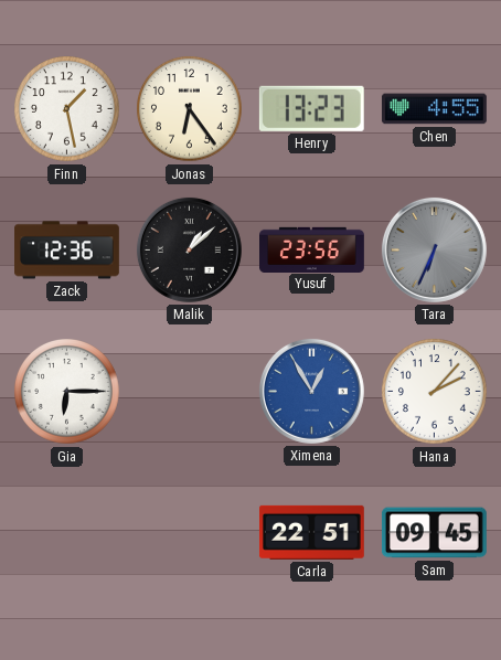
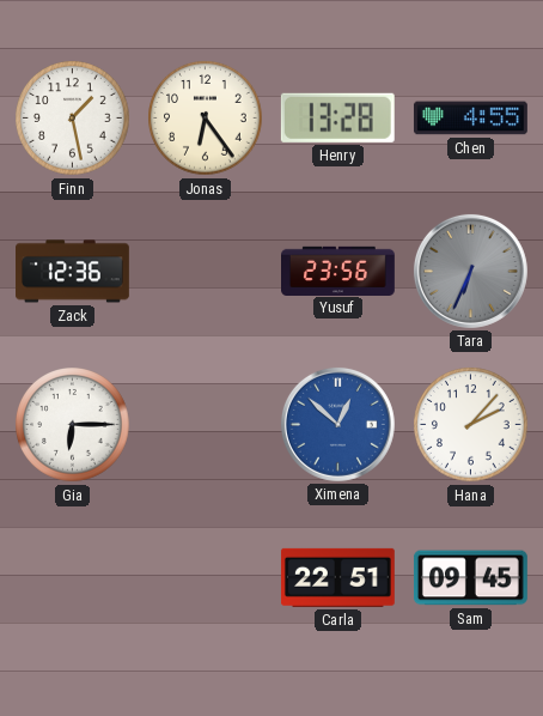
Henry: 13:23 -> 13:28 (337, 117)
Malik: 1:08 -> none (189, 249)
Ximena: 12:55 -> 12:52 (337, 424)
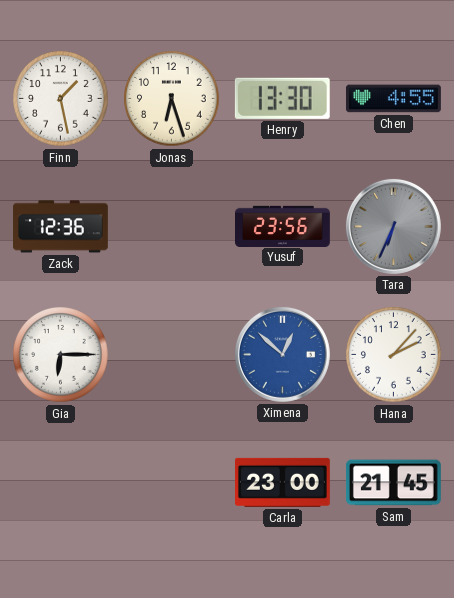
Jonas: 6:24 -> 6:27 (172, 99)
Henry: 13:28 -> 13:30 (282, 98)
Carla: 22:51 -> 23:00 (282, 482)
Sam: 09:45 -> 21:45 (393, 483)
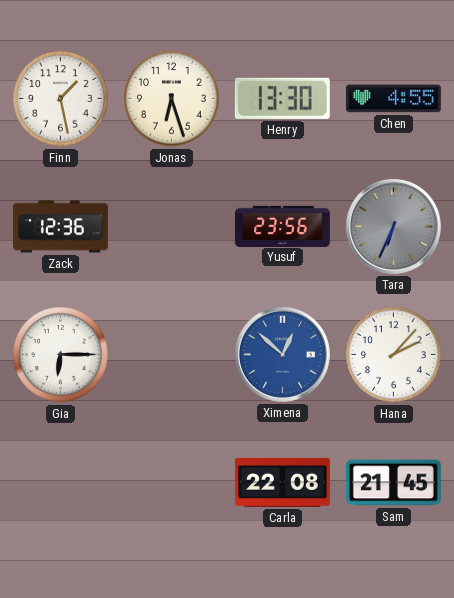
Carla: 23:00 -> 22:08 (282, 482)
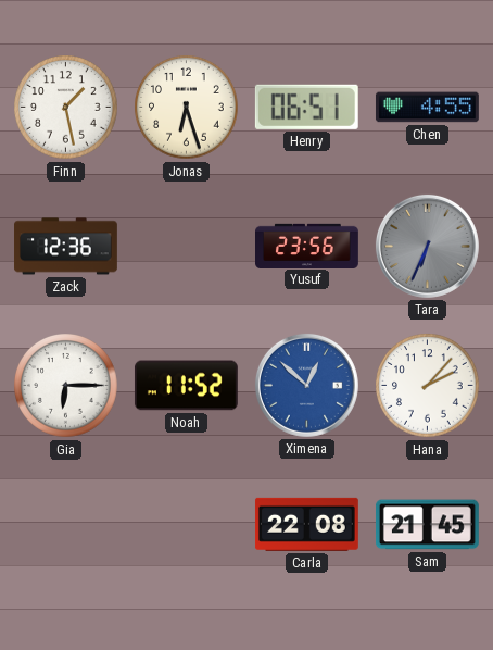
Henry: 13:30 -> 06:51 (306, 107)
Noah: none -> 11:52 (186, 386)
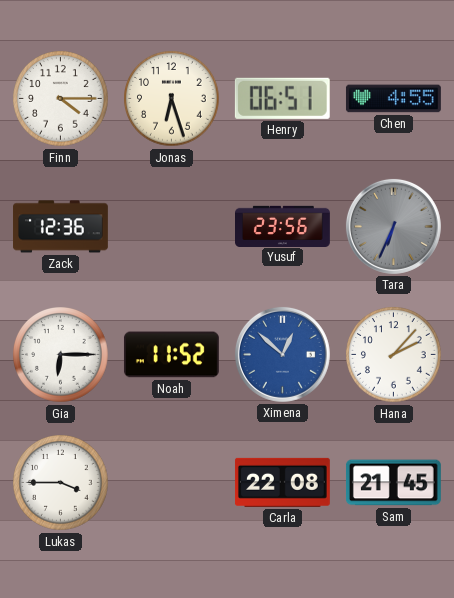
Finn: 1:28 -> 4:15 (61, 99)
Lukas: none -> 3:45 (61, 483)
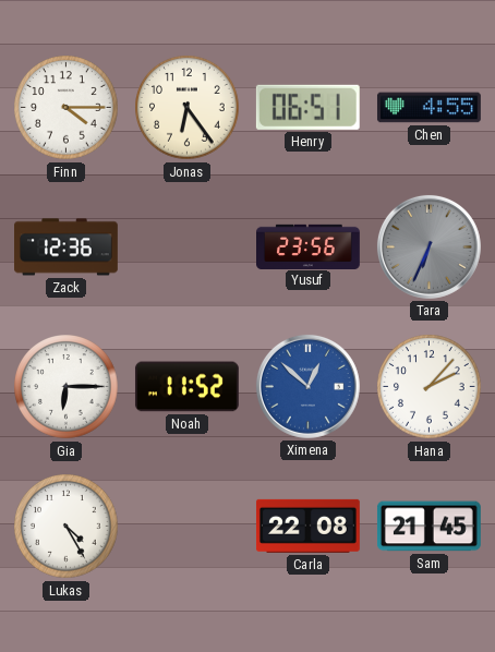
Jonas: 6:27 -> 6:24 (188, 108)
Lukas: 3:45 -> 4:25 (67, 527)
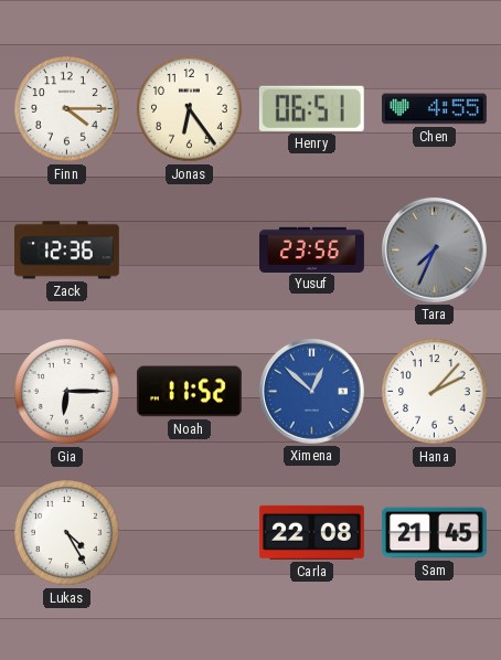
Tara: 6:34 -> 7:34 (434, 249)
